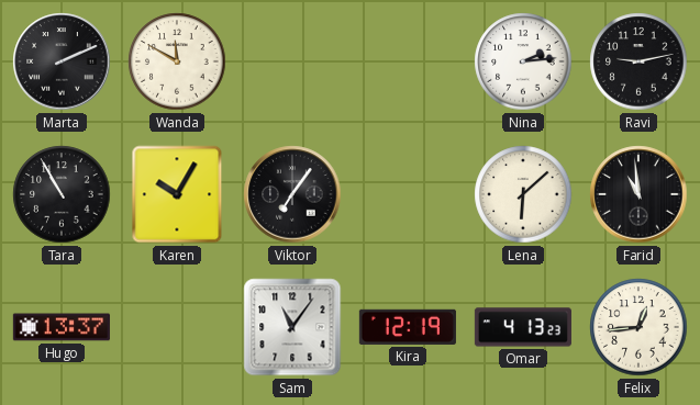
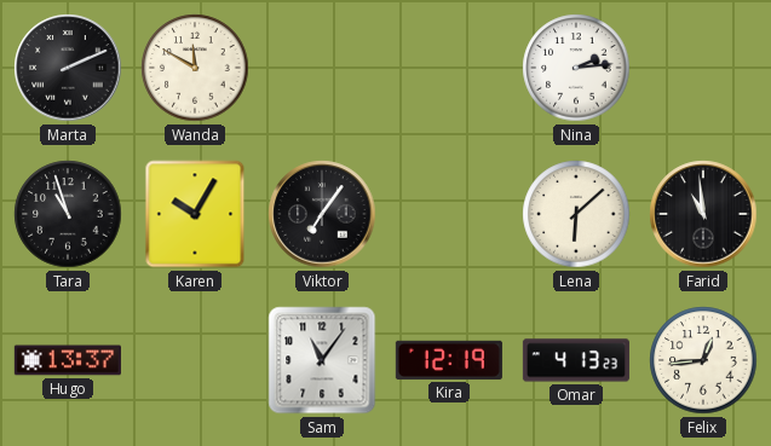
Ravi: 9:13 -> none (638, 61)
Tara: 10:55 -> 10:57 (68, 214)
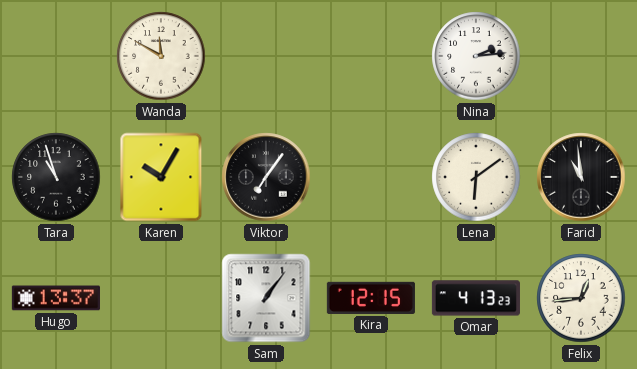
Marta: 2:11 -> none (68, 68)
Lena: 6:08 -> 6:09 (476, 177)
Sam: 11:06 -> 1:06 (266, 298)
Kira: 12:19 -> 12:15 (371, 298)
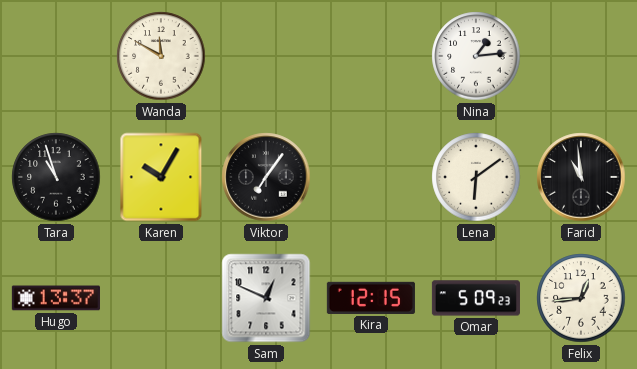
Nina: 2:14 -> 1:14 (476, 56)
Sam: 1:06 -> 12:49 (266, 298)
Omar: 4:13 -> 5:09 (476, 298)
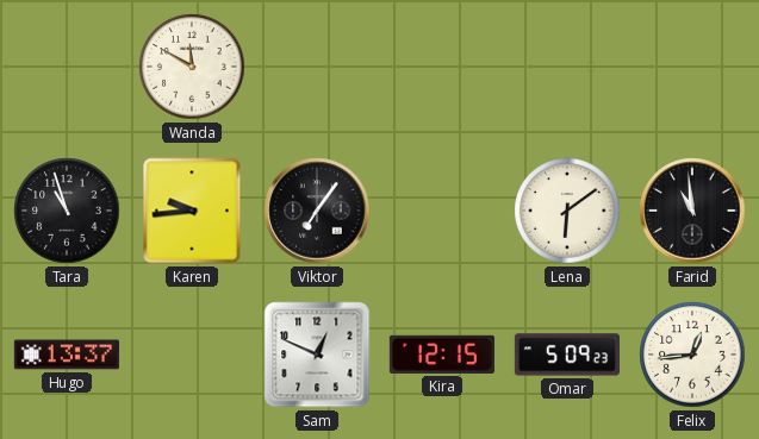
Nina: 1:14 -> none (476, 56)
Karen: 10:05 -> 9:44 (192, 211)
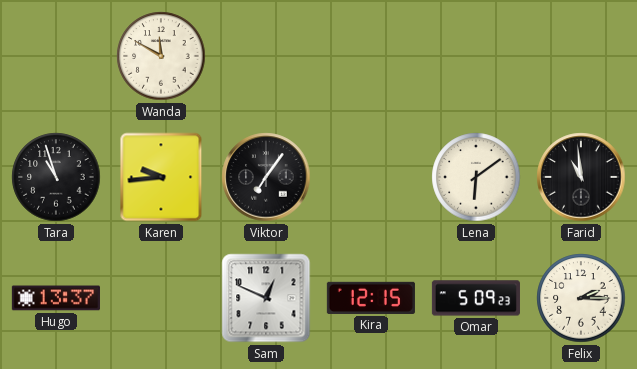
Felix: 12:44 -> 2:15 (581, 298)
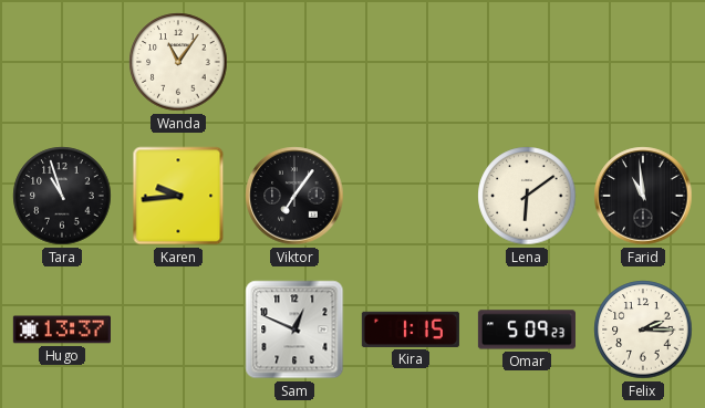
Wanda: 11:50 -> 11:06 (178, 62)
Kira: 12:15 -> 1:15 (411, 329)
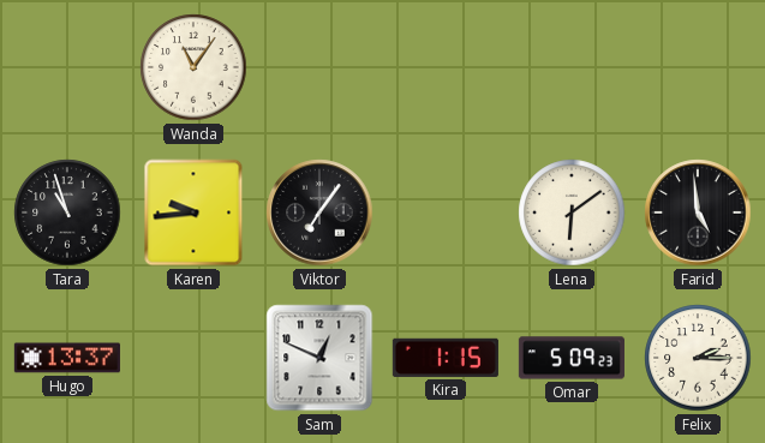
Farid: 10:59 -> 4:59 (698, 212)
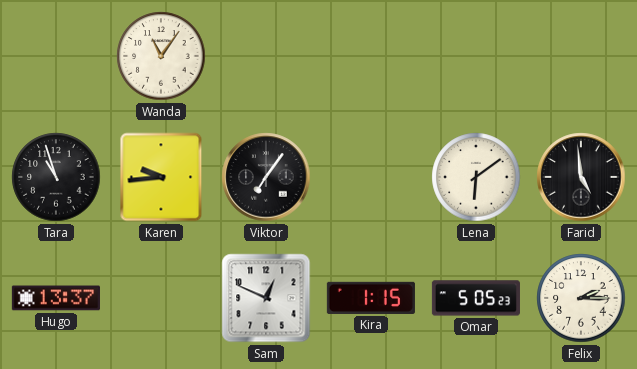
Omar: 5:09 -> 5:05 (476, 298)
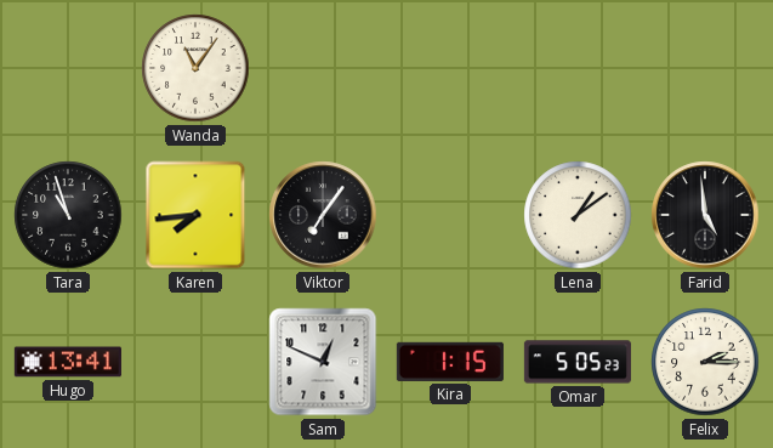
Karen: 9:44 -> 7:44 (195, 215)
Lena: 6:09 -> 1:09 (578, 215)
Hugo: 13:37 -> 13:41 (68, 362)
